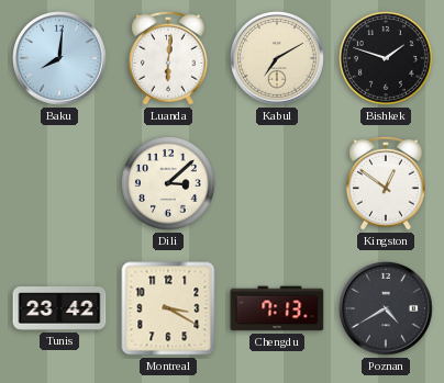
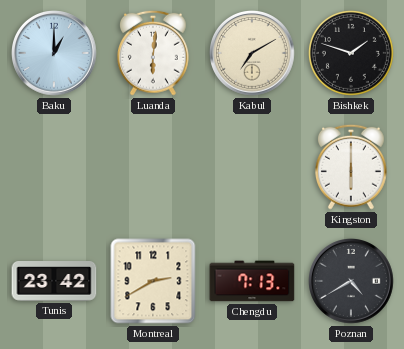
Baku: 8:01 -> 1:00 (55, 54)
Dili: 3:08 -> none (168, 183)
Kingston: 12:51 -> 6:00 (351, 167)
Montreal: 3:20 -> 2:40 (153, 281)
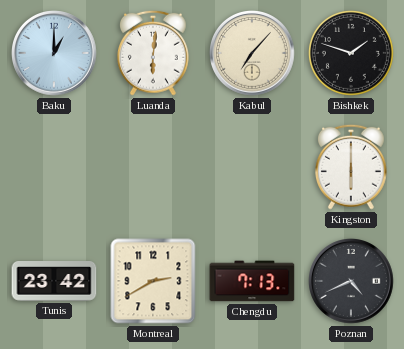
Kabul: 7:10 -> 7:07 (253, 54)
Poznan: 4:40 -> 4:41 (352, 282)
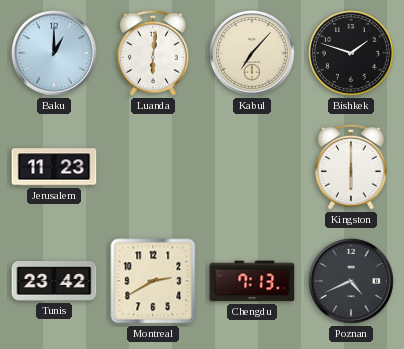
Jerusalem: none -> 11:23 (54, 167)
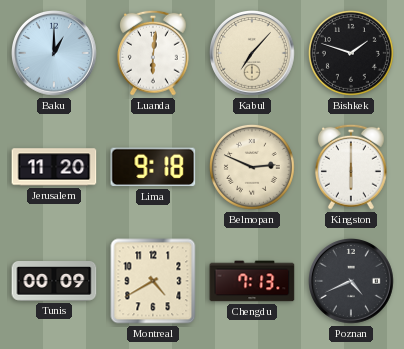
Jerusalem: 11:23 -> 11:20 (54, 167)
Lima: none -> 9:18 (153, 167)
Belmopan: none -> 2:49 (252, 167)
Tunis: 23:42 -> 00:09 (54, 281)
Montreal: 2:40 -> 4:40 (153, 281)
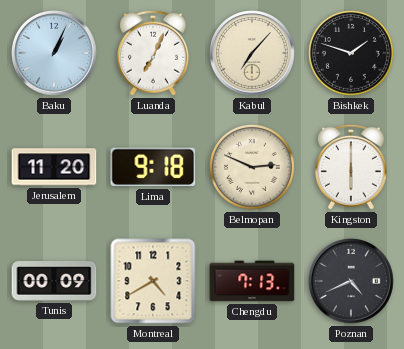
Baku: 1:00 -> 1:04 (55, 54)
Luanda: 6:01 -> 7:04 (153, 53)
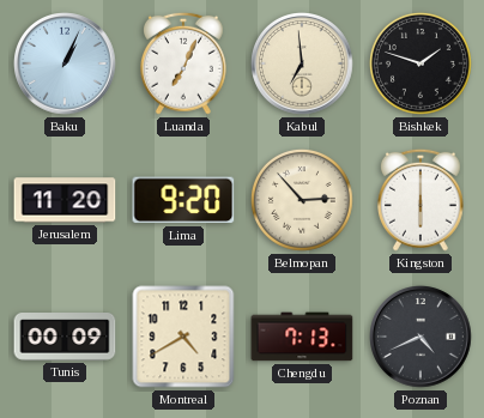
Kabul: 7:07 -> 6:59 (303, 65)
Lima: 9:18 -> 9:20 (183, 200)
Belmopan: 2:49 -> 2:53 (302, 200)
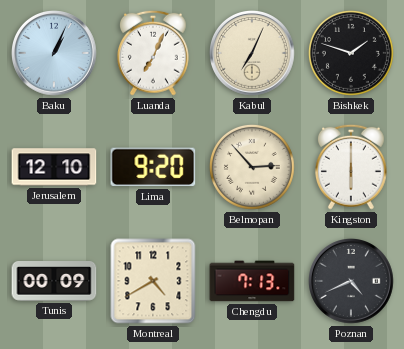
Kabul: 6:59 -> 7:04 (253, 54)
Jerusalem: 11:20 -> 12:10 (54, 167)
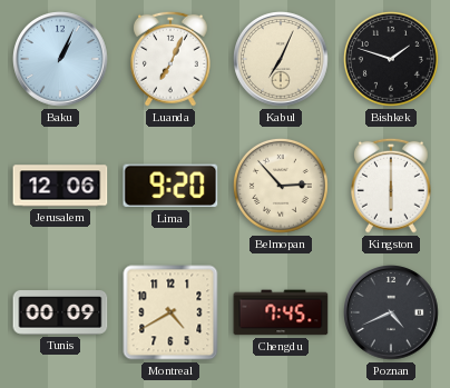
Jerusalem: 12:10 -> 12:06 (60, 186)
Chengdu: 7:13 -> 7:45 (281, 312)
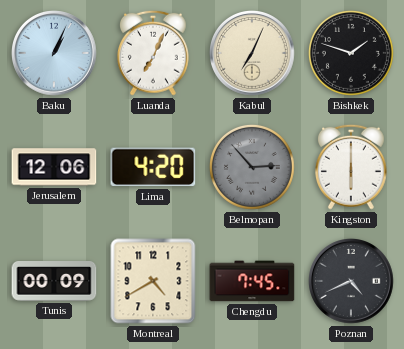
Lima: 9:20 -> 4:20 (153, 167)
Belmopan dial: cream -> grey (252, 167)
